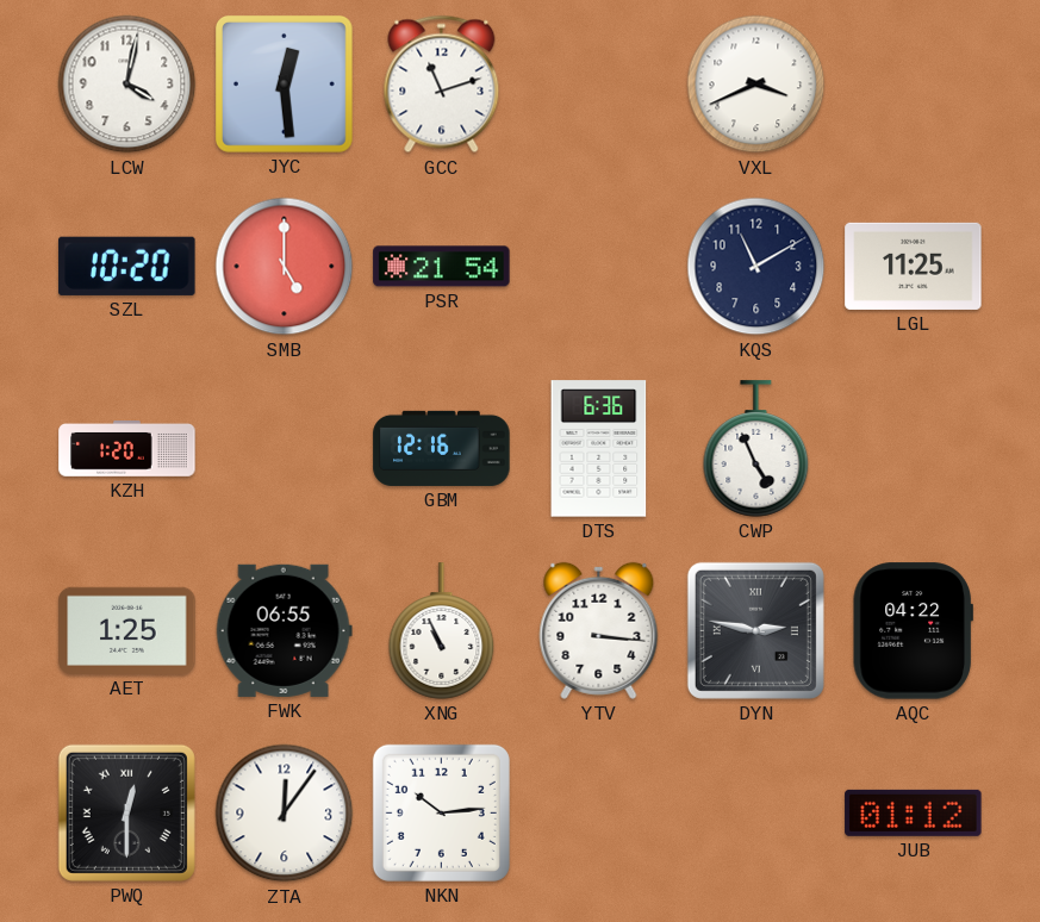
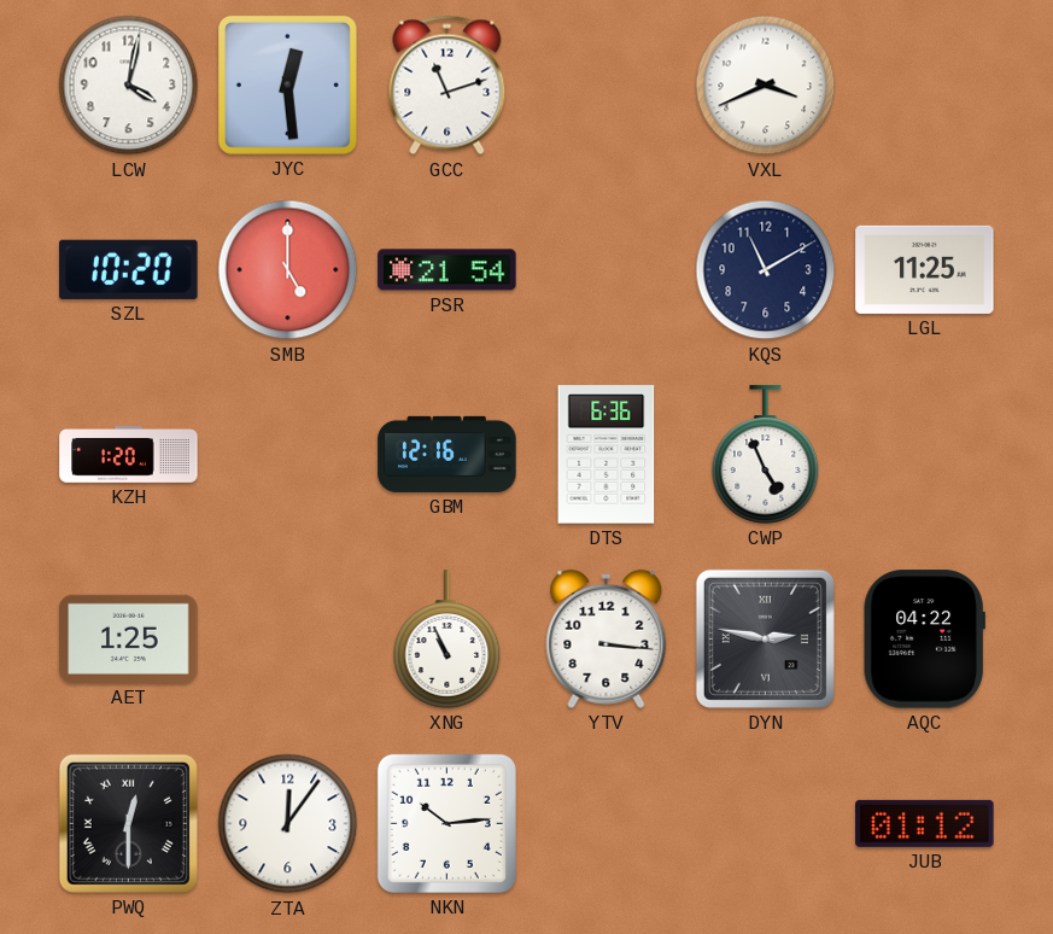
FWK: 06:55 -> none (284, 630)
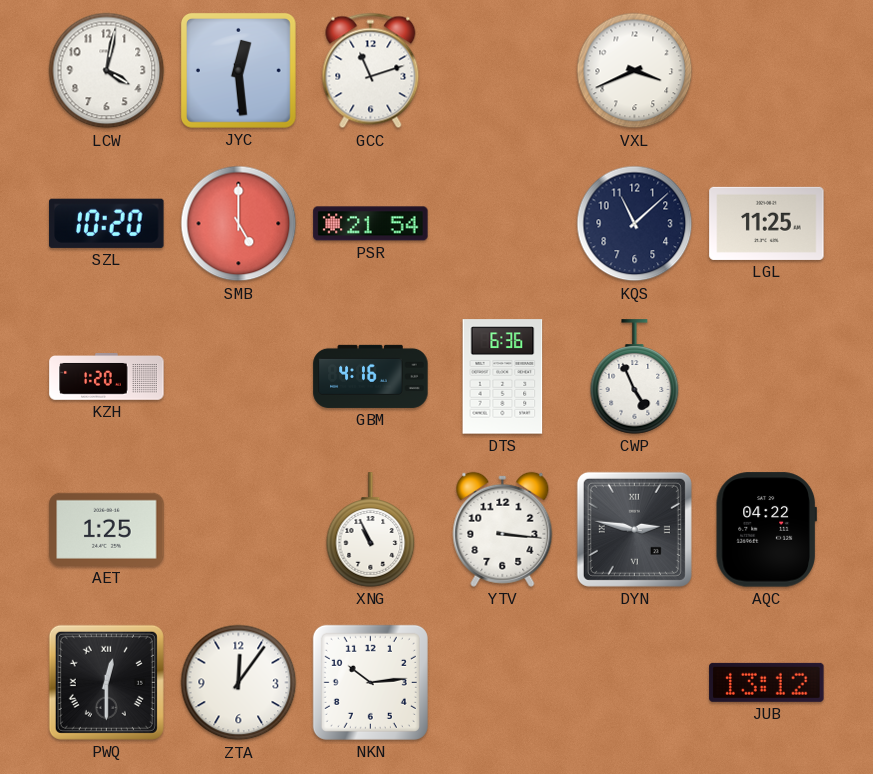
KQS: 11:10 -> 11:08 (635, 224)
GBM: 12:16 -> 4:16 (371, 376)
JUB: 01:12 -> 13:12 (767, 682)
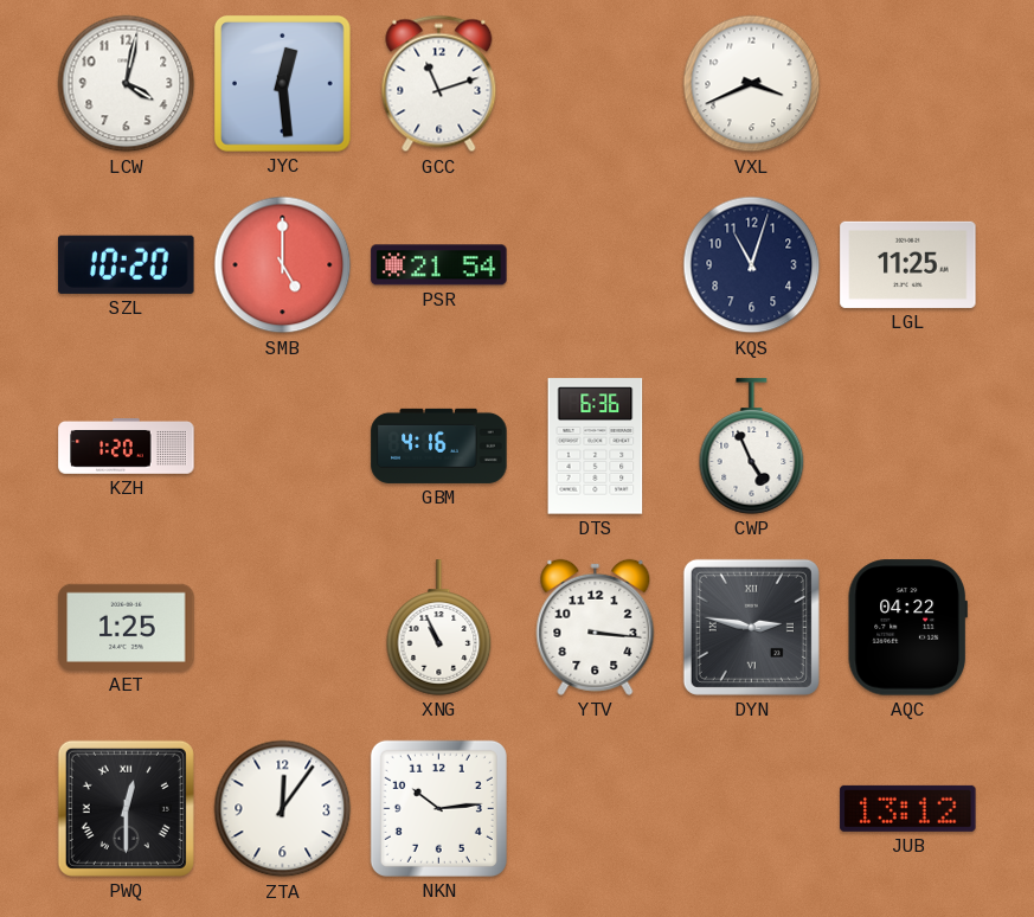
KQS: 11:08 -> 11:03 (752, 265)
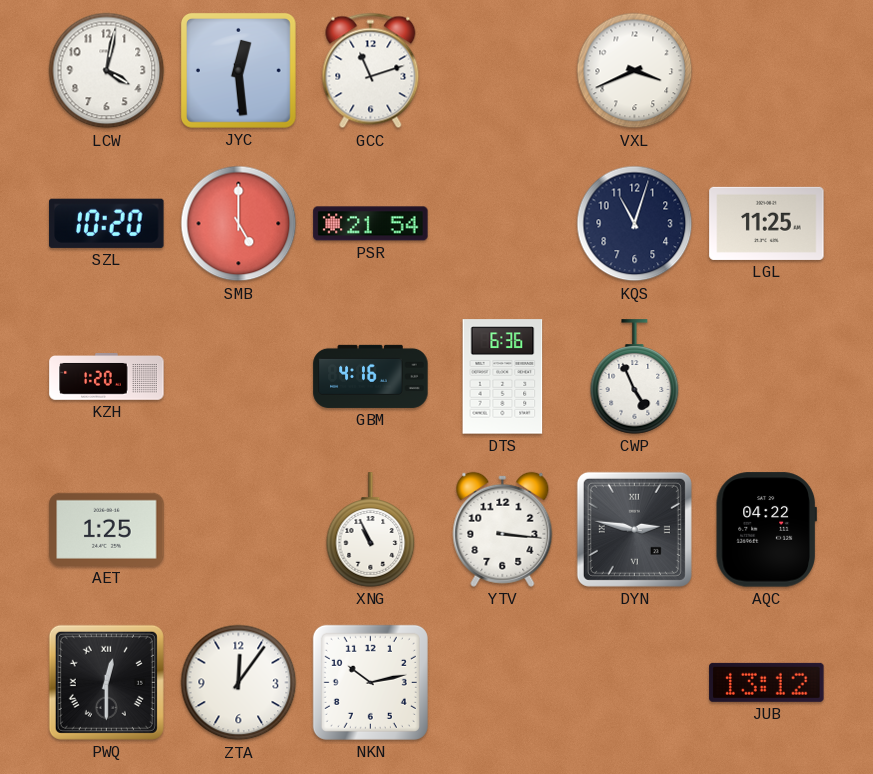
NKN: 10:14 -> 10:13 (370, 682)
